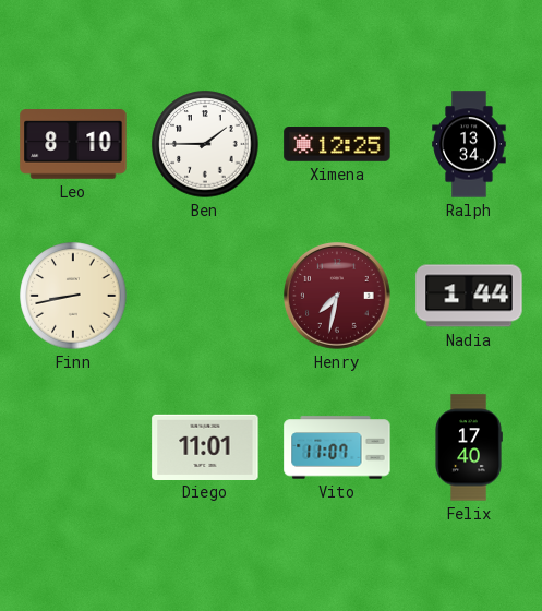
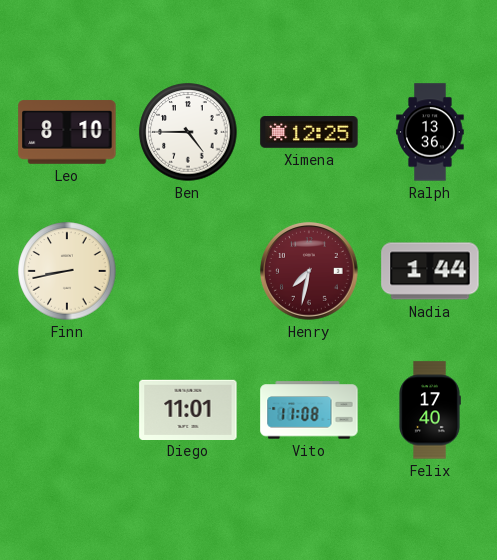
Ben: 1:45 -> 4:45 (188, 132)
Ralph: 13:34 -> 13:36 (430, 132)
Vito: 11:07 -> 11:08 (309, 410)
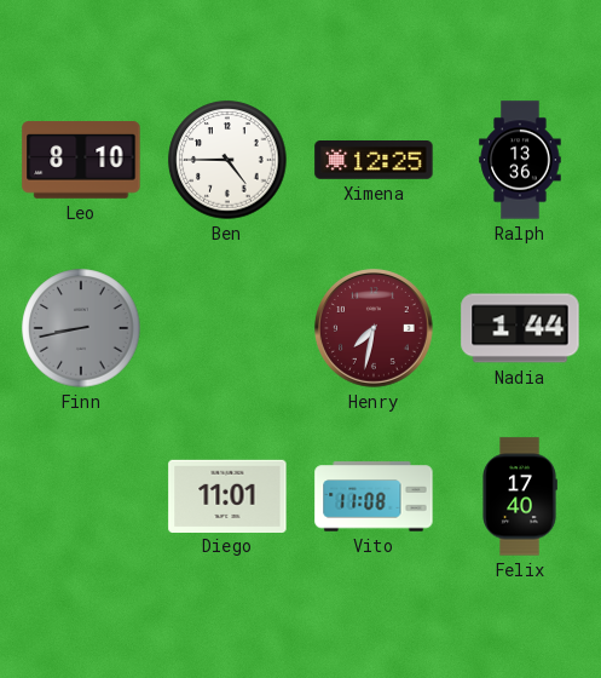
Finn dial: cream -> grey (81, 328)
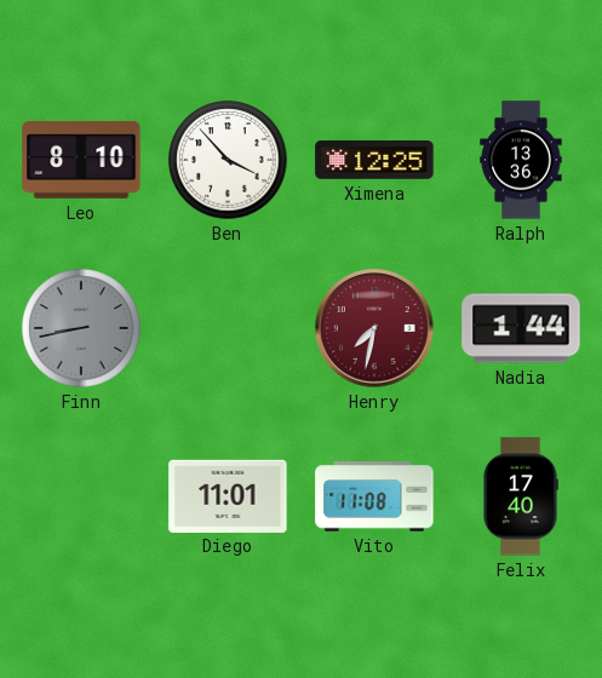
Ben: 4:45 -> 3:53 (228, 160)
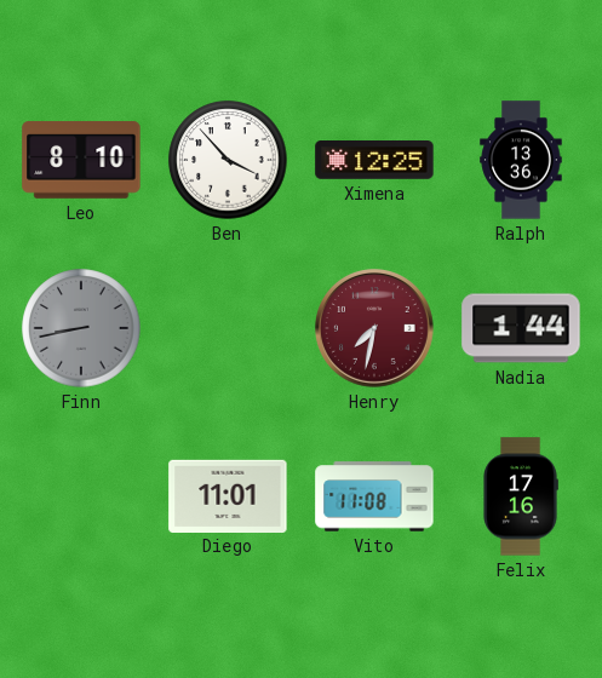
Felix: 17:40 -> 17:16 (521, 496)
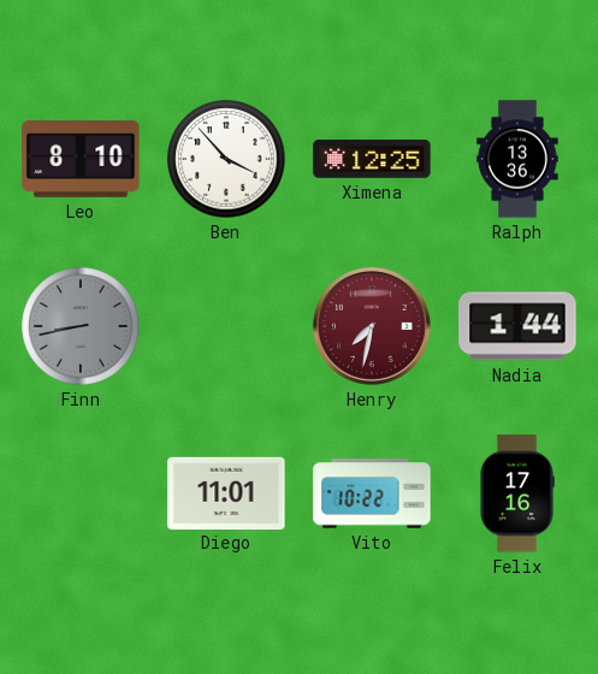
Vito: 11:08 -> 10:22 (372, 493)
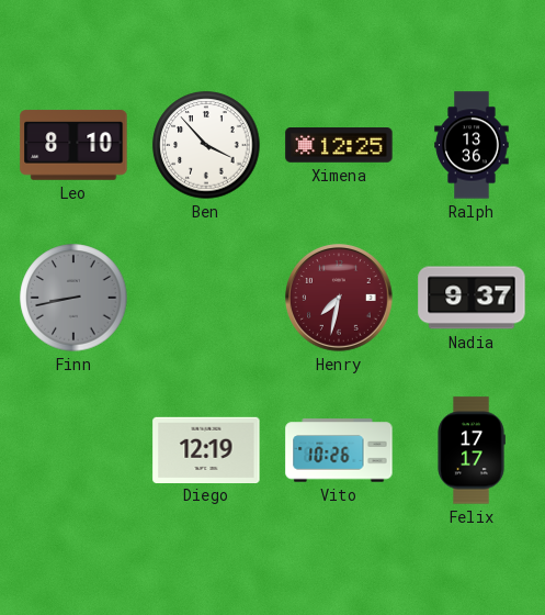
Nadia: 1:44 -> 9:37 (472, 298)
Diego: 11:01 -> 12:19 (206, 449)
Vito: 10:22 -> 10:26 (339, 450)
Felix: 17:16 -> 17:17 (472, 450)
